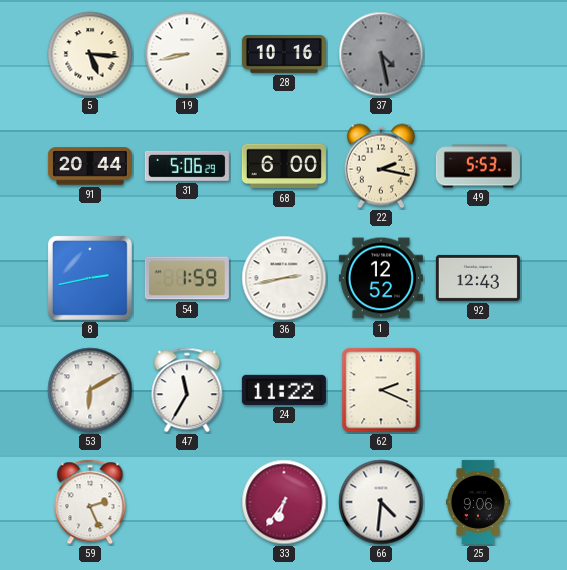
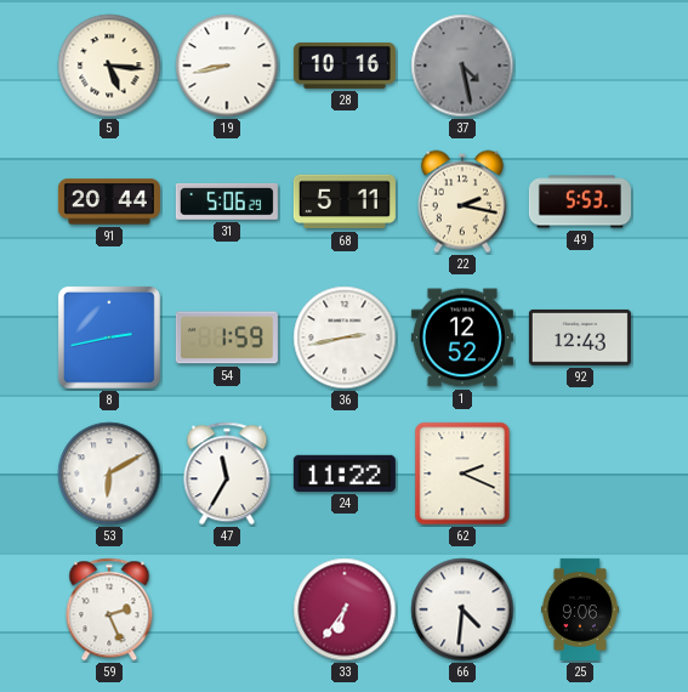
68: 6:00 -> 5:11 (345, 202)
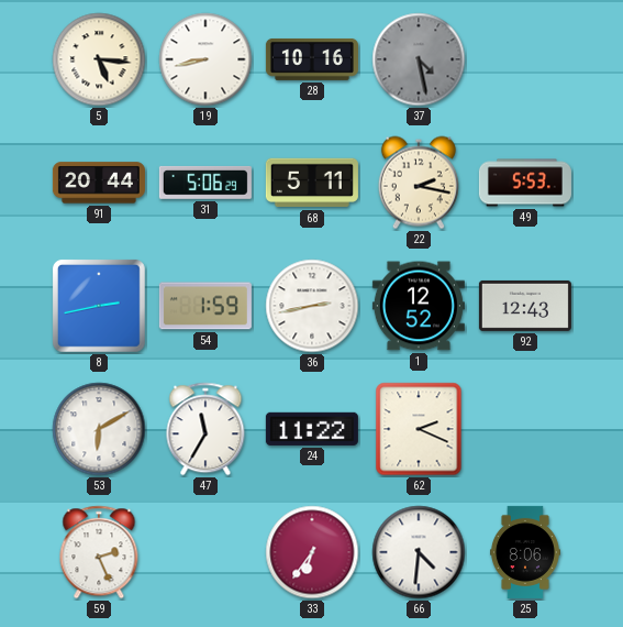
25: 9:06 -> 8:06 (525, 552)
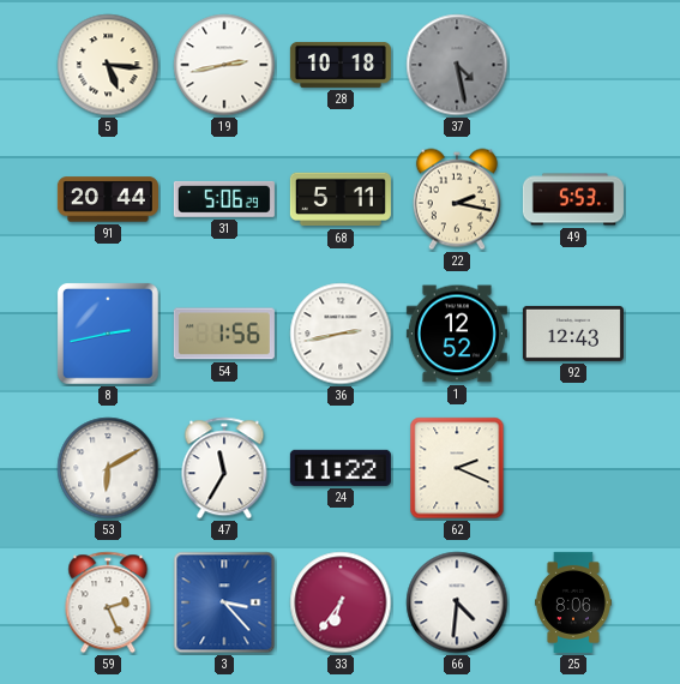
19: 8:43 -> 2:43 (224, 65)
28: 10:16 -> 10:18 (341, 65)
54: 1:59 -> 1:56 (224, 334)
3: none -> 3:23 (224, 602)
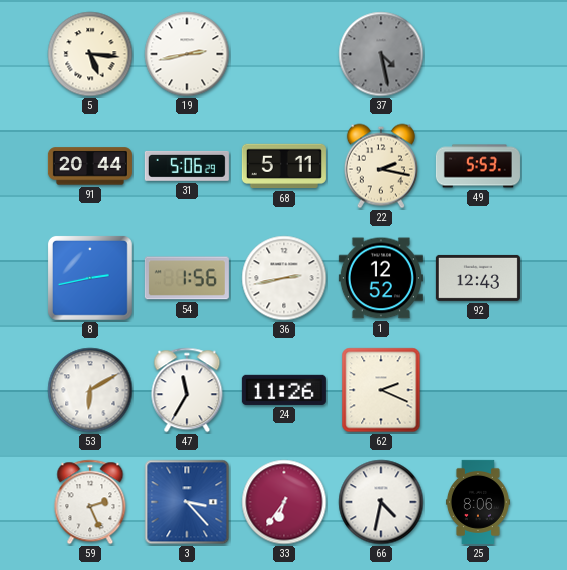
28: 10:18 -> none (341, 65)
24: 11:22 -> 11:26 (284, 390)
66: 4:31 -> 4:32 (381, 502)
